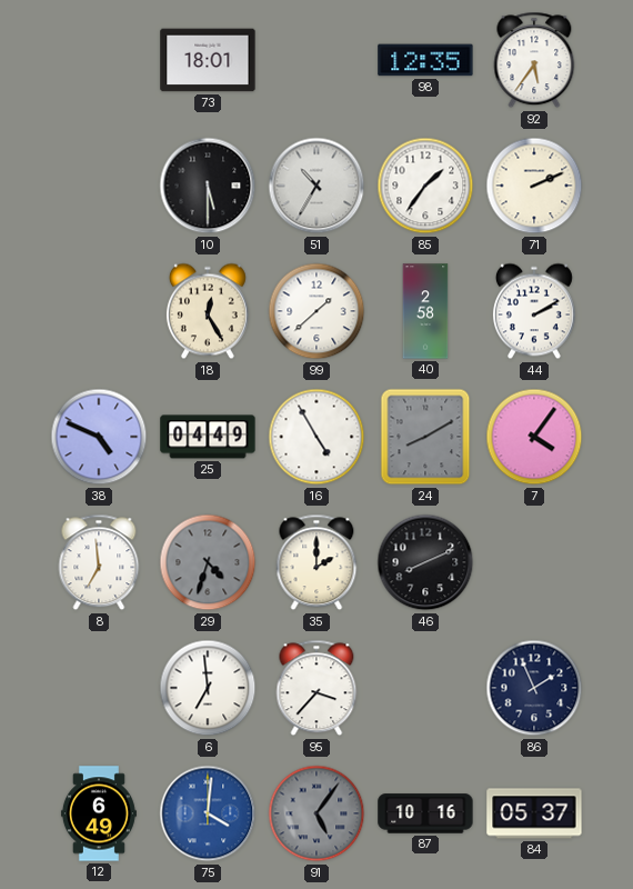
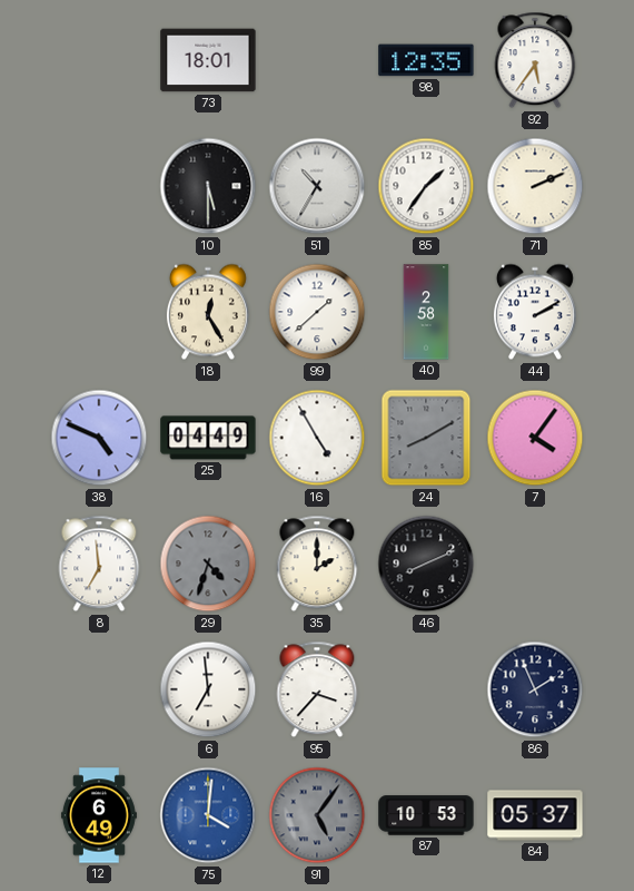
87: 10:16 -> 10:53 (426, 815)
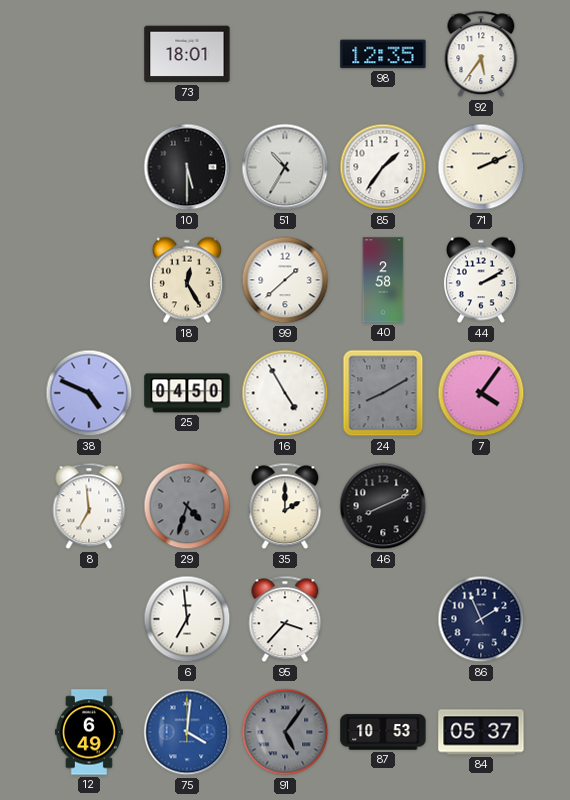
25: 04:49 -> 04:50 (187, 393)
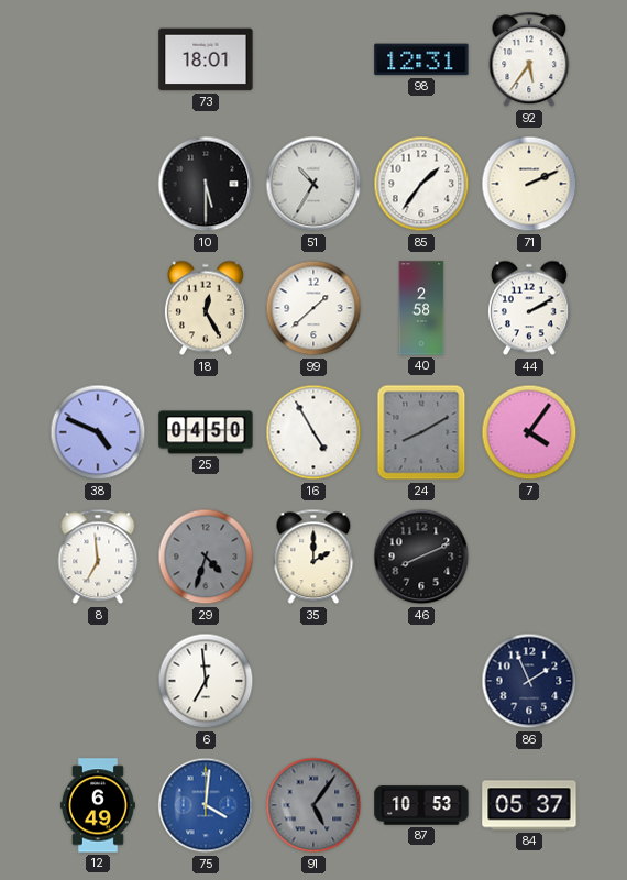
98: 12:35 -> 12:31 (421, 59)
95: 3:37 -> none (285, 619)
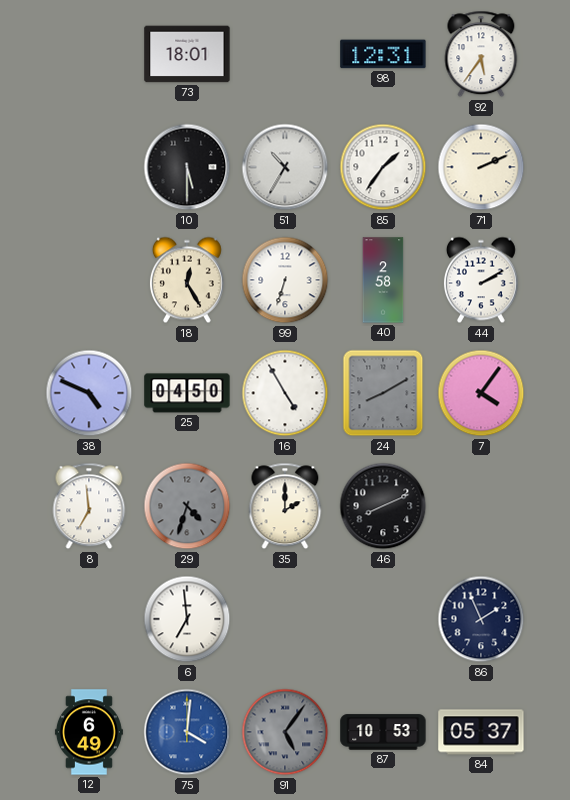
99: 1:38 -> 6:33 (285, 280)
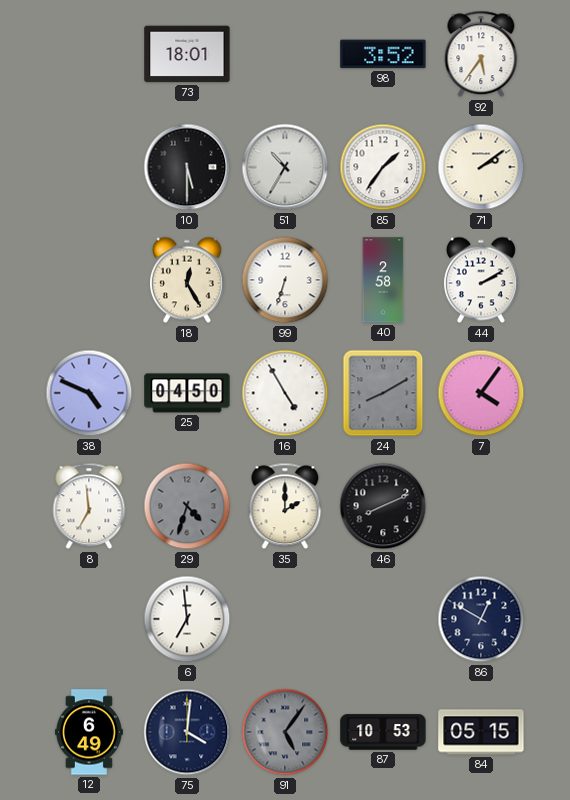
98: 12:31 -> 3:52 (383, 54)
71: 2:11 -> 2:09 (481, 167)
86: 1:56 -> 12:50 (481, 619)
75 dial: blue -> navy (187, 732)
84: 05:37 -> 05:15 (481, 732)
